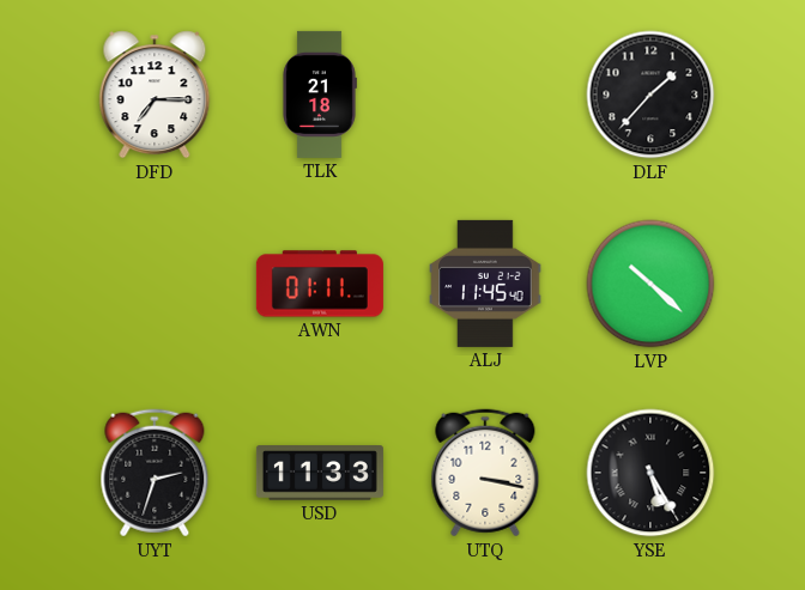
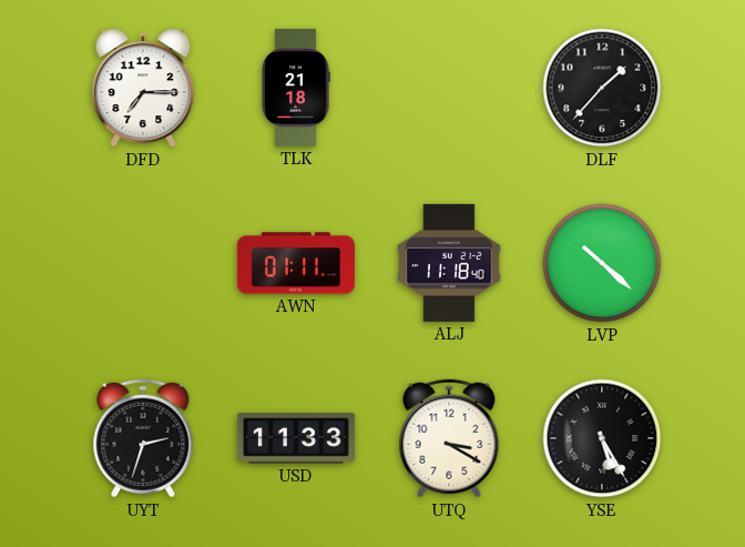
ALJ: 11:45 -> 11:18 (449, 263)
UTQ: 3:17 -> 3:20 (449, 438)
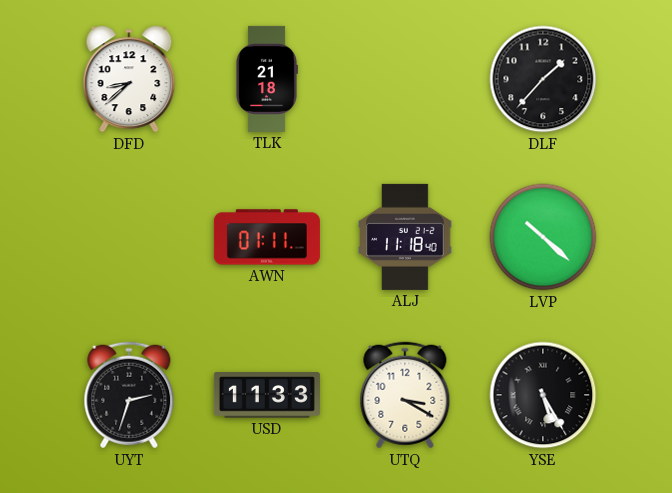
DFD: 7:15 -> 8:38 (129, 79)
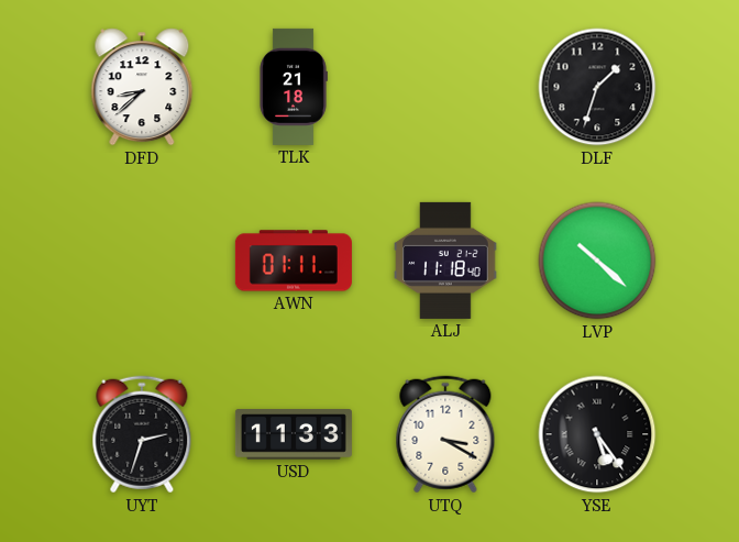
DLF: 1:37 -> 1:33 (597, 87)
YSE: 5:25 -> 5:24 (597, 434)
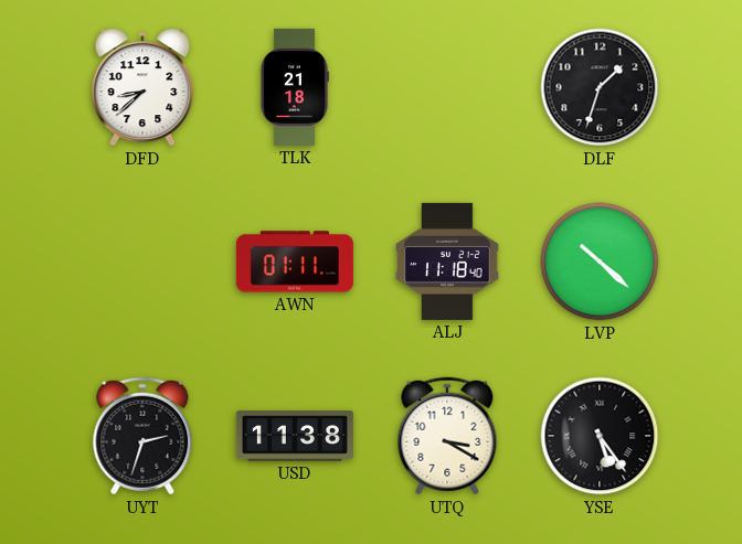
USD: 11:33 -> 11:38 (295, 436)
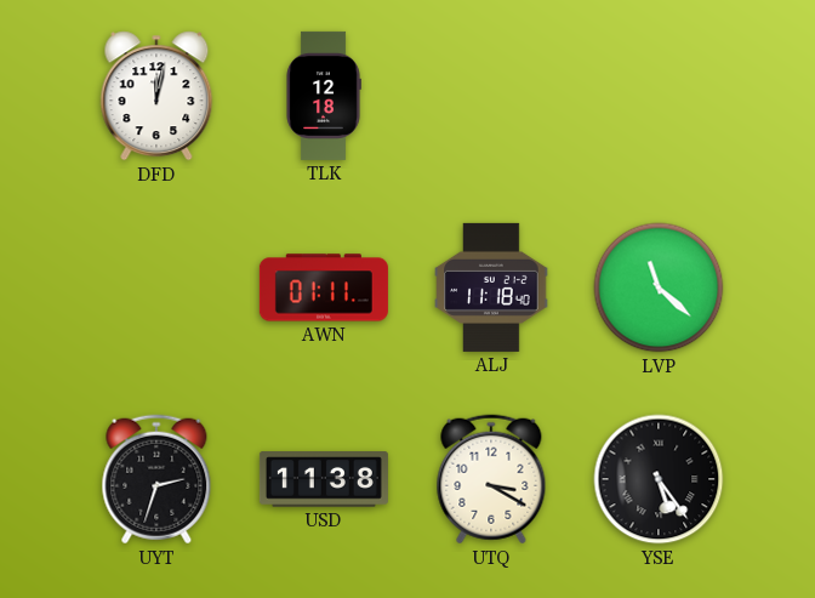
DFD: 8:38 -> 12:02 (156, 96)
TLK: 21:18 -> 12:18 (324, 96)
DLF: 1:33 -> none (600, 87)
LVP: 10:22 -> 11:22 (659, 287)
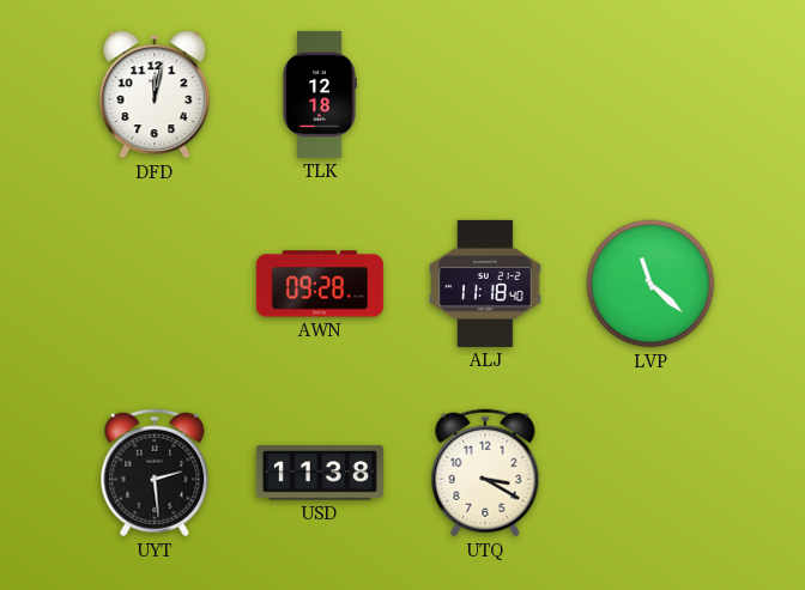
AWN: 01:11 -> 09:28 (320, 284)
UYT: 2:33 -> 2:29 (155, 473)
YSE: 5:24 -> none (659, 479)
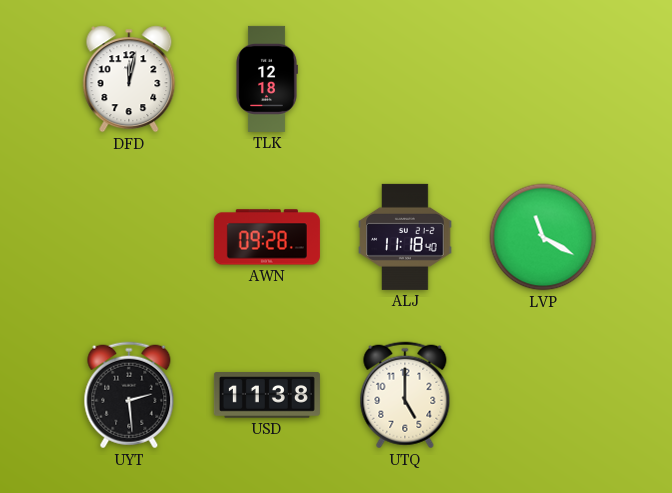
LVP: 11:22 -> 11:20 (543, 237)
UTQ: 3:20 -> 5:00 (405, 395)
